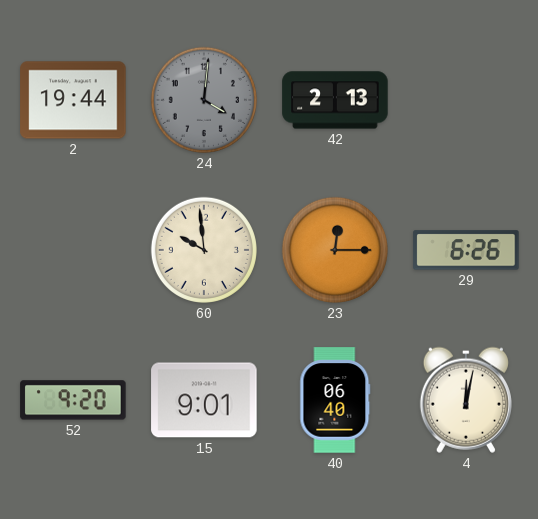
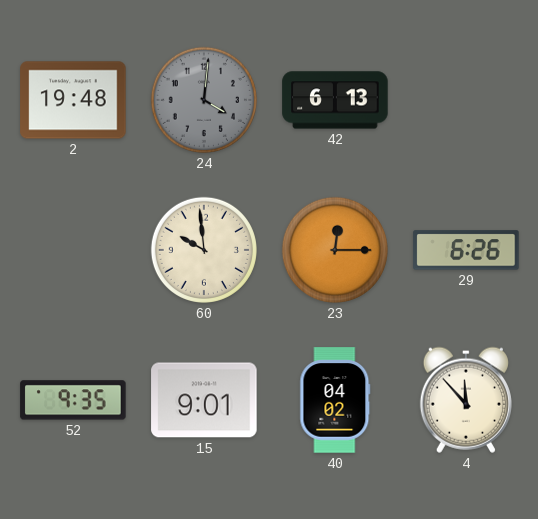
2: 19:44 -> 19:48 (73, 100)
42: 2:13 -> 6:13 (335, 100)
52: 9:20 -> 9:35 (73, 400)
40: 06:40 -> 04:02 (335, 400)
4: 12:02 -> 11:53 (466, 400)
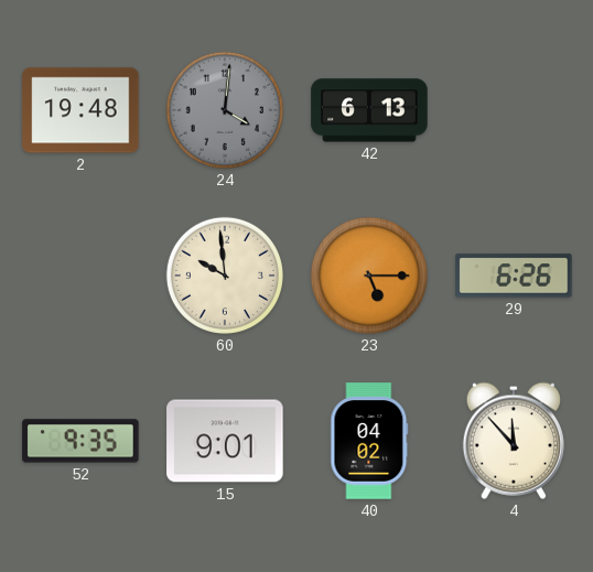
23: 12:15 -> 5:15 (369, 276)
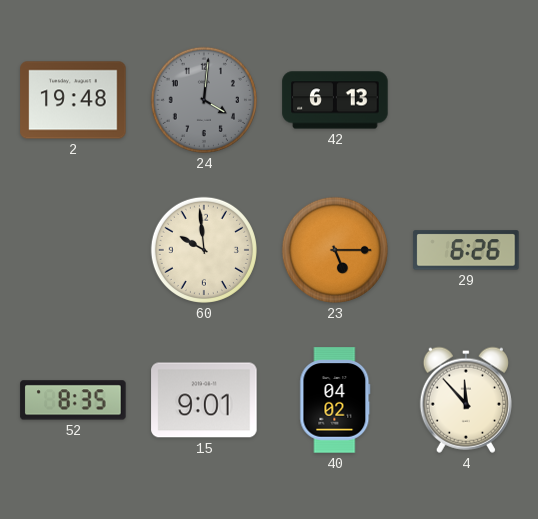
52: 9:35 -> 8:35 (73, 400)
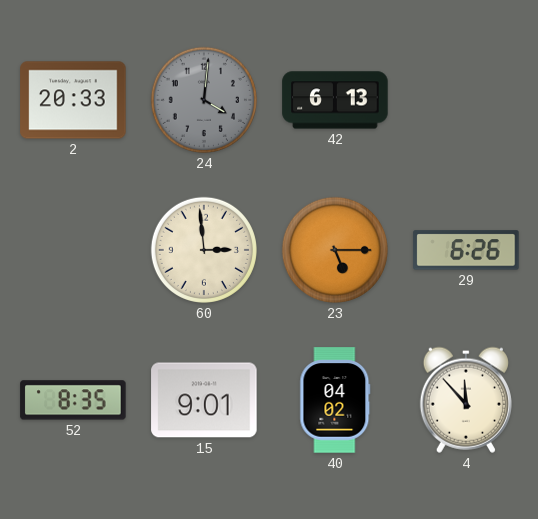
2: 19:48 -> 20:33 (73, 100)
60: 9:59 -> 2:59 (204, 250)
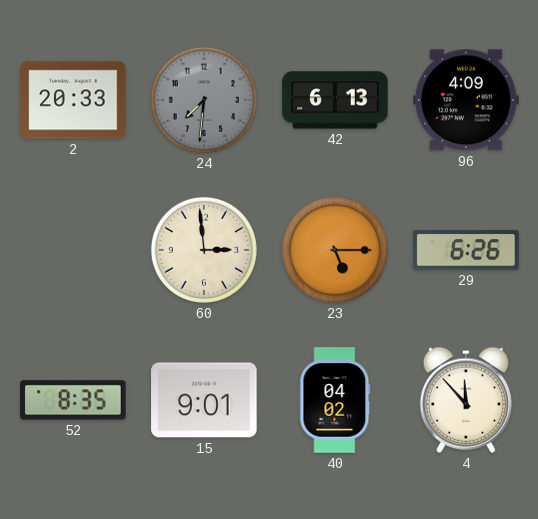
24: 4:01 -> 7:31 (204, 100)
96: none -> 4:09 (466, 100)
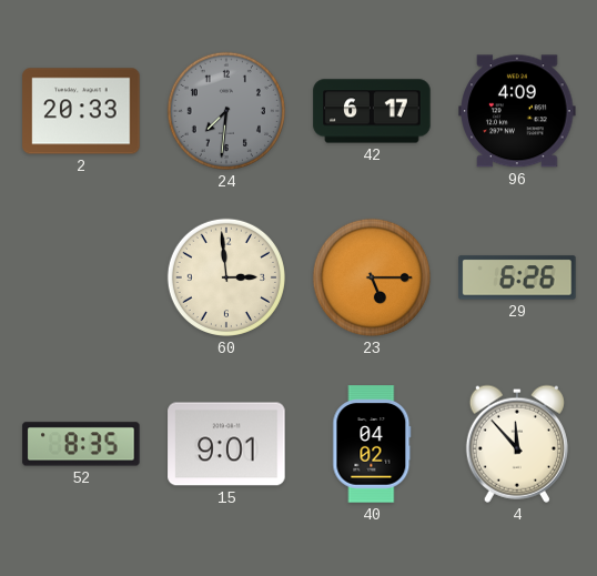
42: 6:13 -> 6:17 (372, 111)
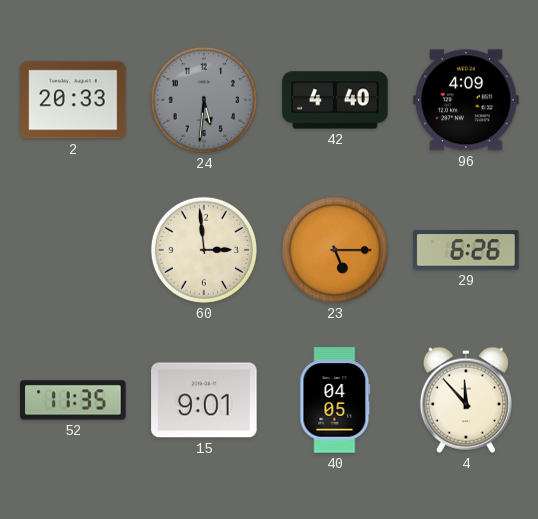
24: 7:31 -> 5:31 (204, 100)
42: 6:17 -> 4:40 (335, 100)
52: 8:35 -> 11:35 (73, 400)
40: 04:02 -> 04:05 (335, 400)
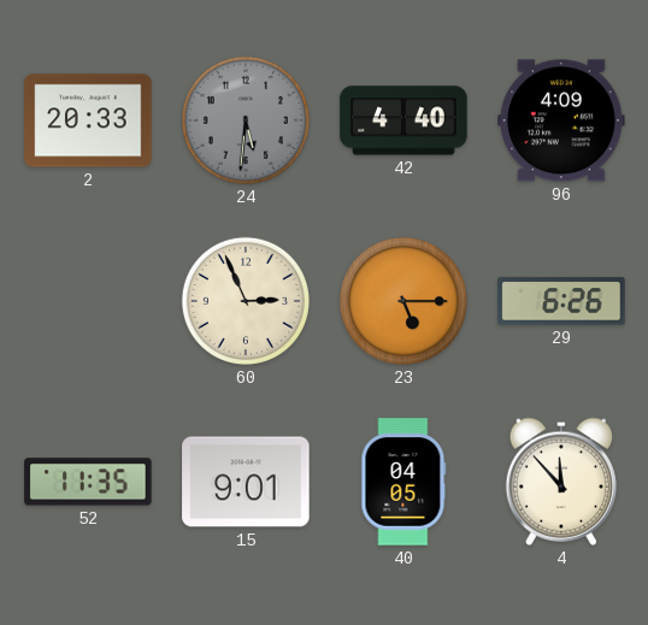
60: 2:59 -> 2:56 (246, 301)
